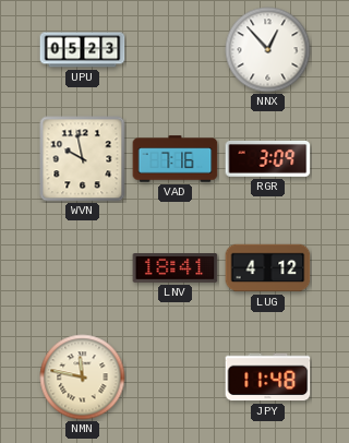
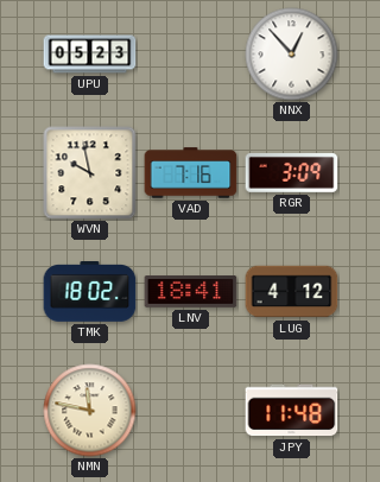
TMK: none -> 18:02 (90, 292)
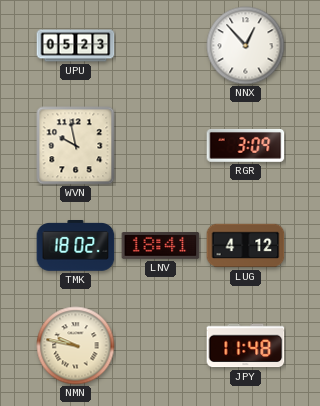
VAD: 7:16 -> none (191, 173)
NMN: 11:47 -> 9:47 (76, 346)
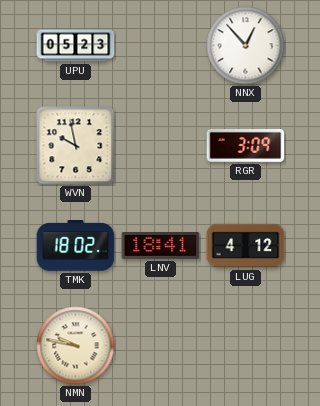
JPY: 11:48 -> none (246, 346)
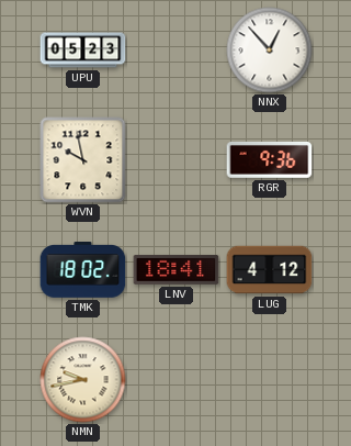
RGR: 3:09 -> 9:36 (270, 160)
NMN: 9:47 -> 9:43 (83, 380)
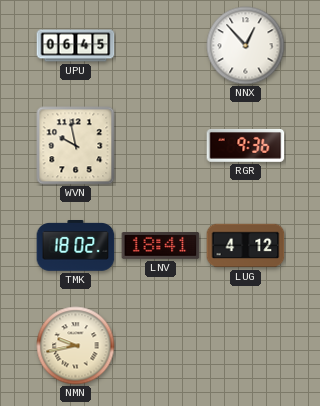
UPU: 05:23 -> 06:45 (76, 46)
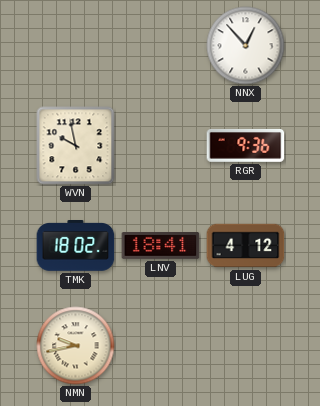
UPU: 06:45 -> none (76, 46)
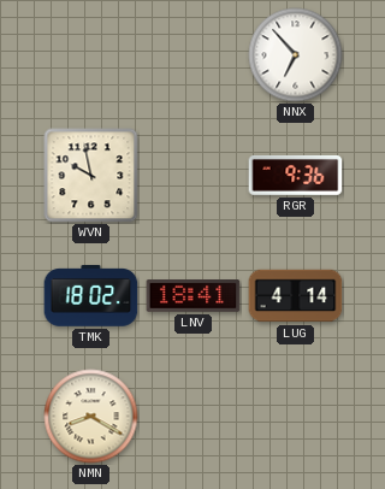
NNX: 12:53 -> 6:53 (296, 55)
LUG: 4:12 -> 4:14 (296, 296)
NMN: 9:43 -> 8:20 (91, 417)
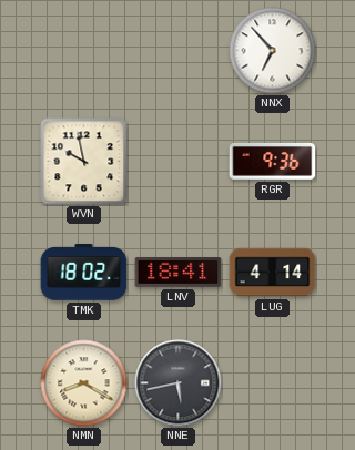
NNE: none -> 5:43 (179, 383)
